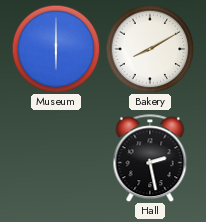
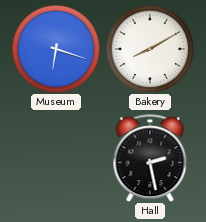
Museum: 6:00 -> 6:18 (56, 49)
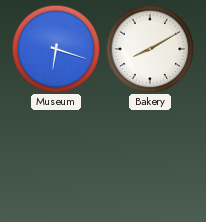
Hall: 2:28 -> none (150, 158)
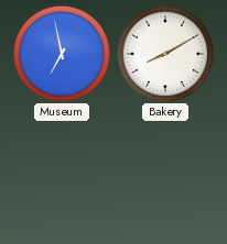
Museum: 6:18 -> 6:58 (62, 54)
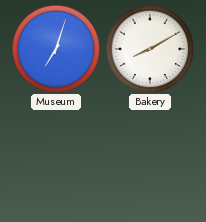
Museum: 6:58 -> 7:03 (56, 49)
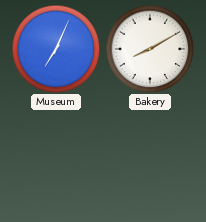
Museum: 7:03 -> 7:04 (56, 49)
